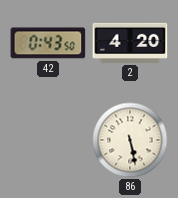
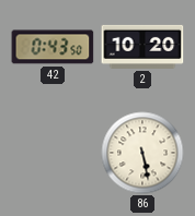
2: 4:20 -> 10:20 (142, 47)
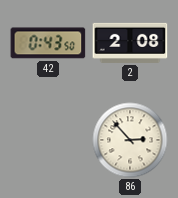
2: 10:20 -> 2:08 (130, 43)
86: 5:28 -> 2:53 (130, 140)
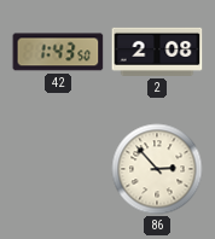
42: 0:43 -> 1:43 (58, 52)
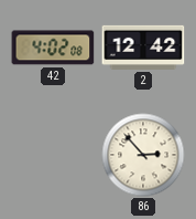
42: 1:43 -> 4:02 (53, 48)
2: 2:08 -> 12:42 (143, 48)
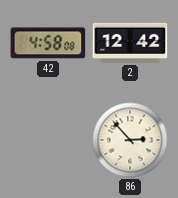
42: 4:02 -> 4:58 (48, 43)
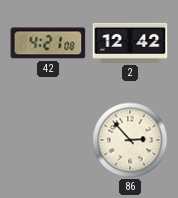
42: 4:58 -> 4:21 (48, 43)
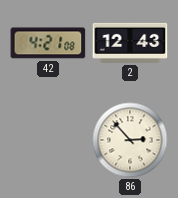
2: 12:42 -> 12:43 (130, 43)
